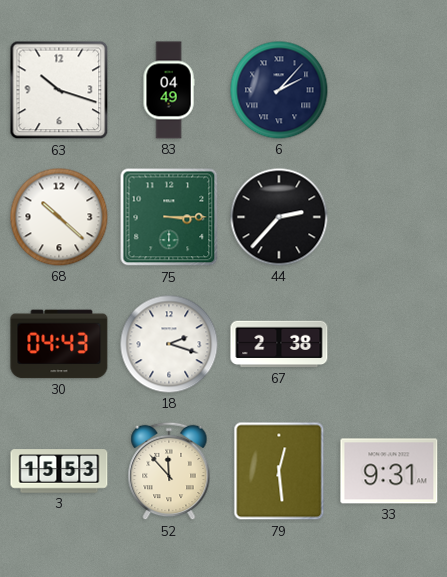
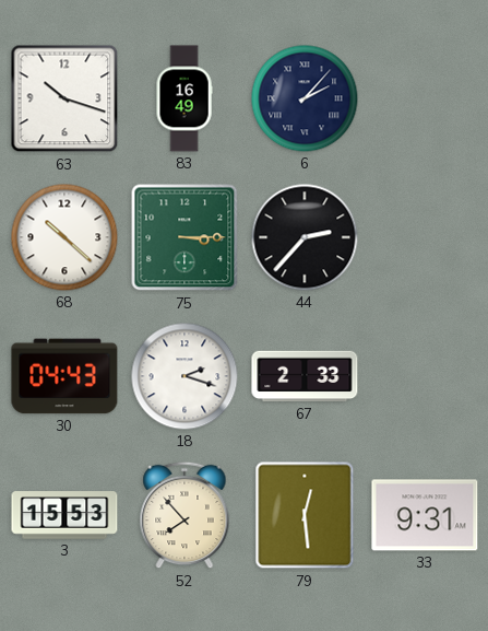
83: 04:49 -> 16:49 (185, 98)
67: 2:38 -> 2:33 (305, 376)
52: 11:53 -> 7:53 (185, 515)
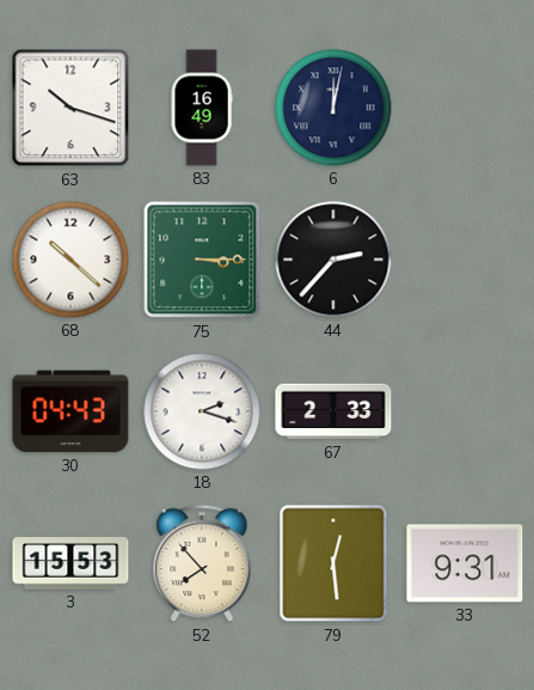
6: 2:07 -> 12:02 (333, 108)
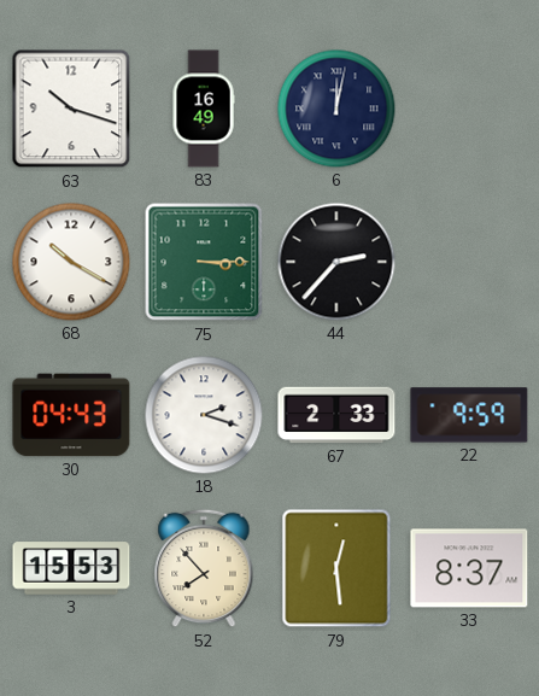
68: 10:22 -> 10:20 (71, 262)
22: none -> 9:59 (469, 415)
33: 9:31 -> 8:37 (469, 568)
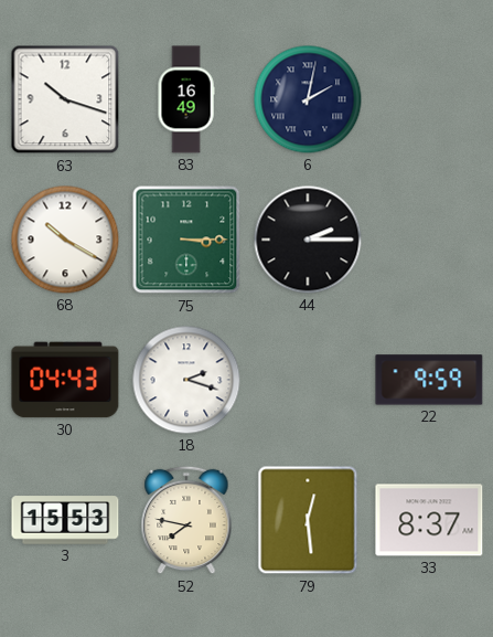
6: 12:02 -> 2:02 (308, 99)
44: 2:37 -> 2:15 (308, 240)
67: 2:33 -> none (336, 415)
52: 7:53 -> 7:47 (186, 520)
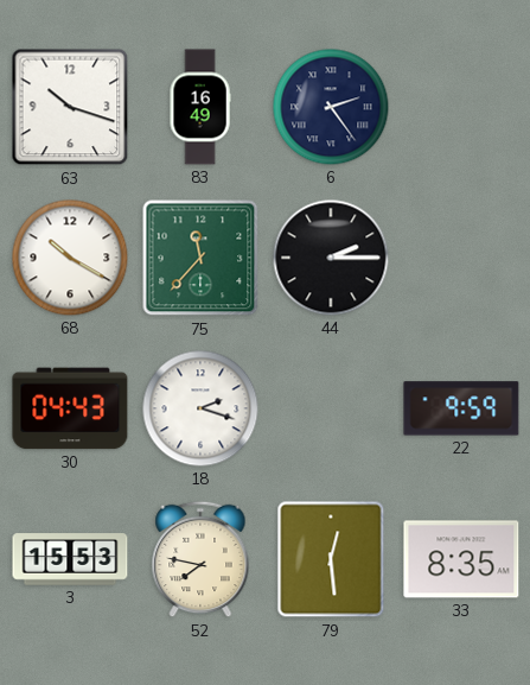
6: 2:02 -> 2:24 (331, 107)
75: 3:15 -> 11:37 (200, 258)
33: 8:37 -> 8:35 (461, 559)
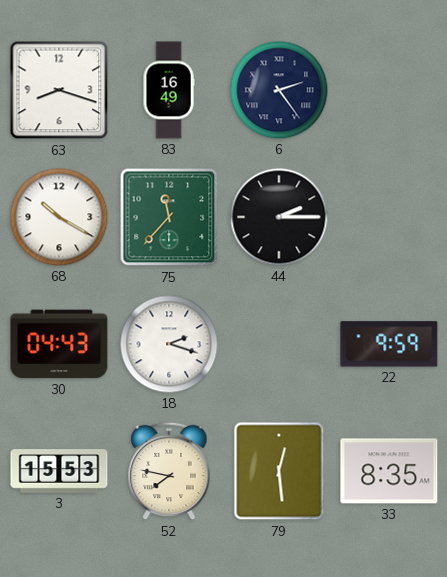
63: 10:18 -> 8:18 (59, 90)
